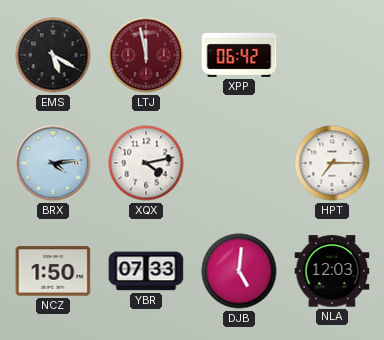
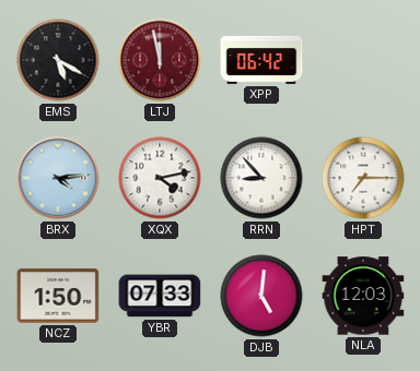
RRN: none -> 8:53 (261, 178)
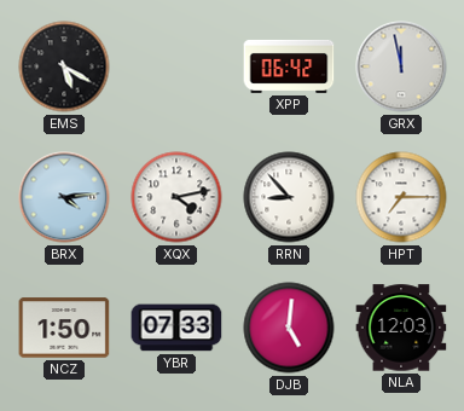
LTJ: 11:58 -> none (160, 60)
GRX: none -> 11:58 (401, 66)
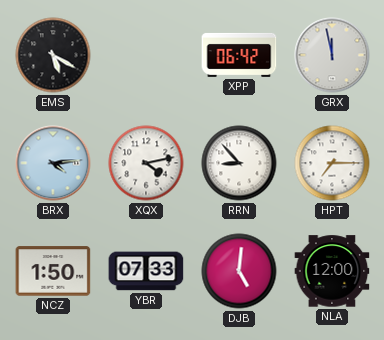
NLA: 12:03 -> 12:00 (332, 271)
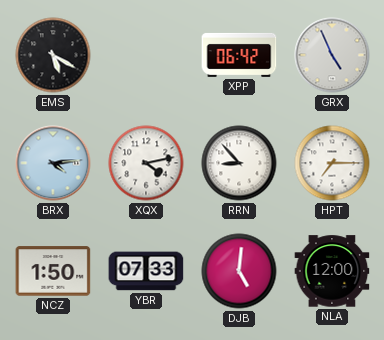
GRX: 11:58 -> 4:56 (332, 55)
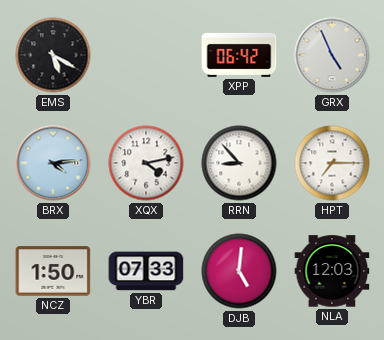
NLA: 12:00 -> 12:03 (332, 271)
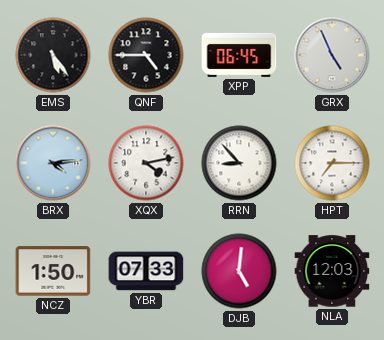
EMS: 5:20 -> 5:24 (53, 55)
QNF: none -> 4:45 (146, 55)
XPP: 06:42 -> 06:45 (239, 55)
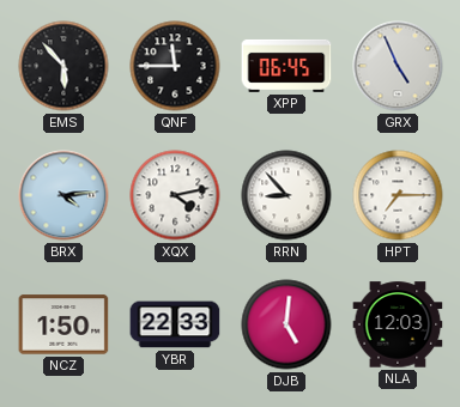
EMS: 5:24 -> 5:53 (63, 66)
QNF: 4:45 -> 11:45 (175, 66)
YBR: 07:33 -> 22:33 (175, 324)
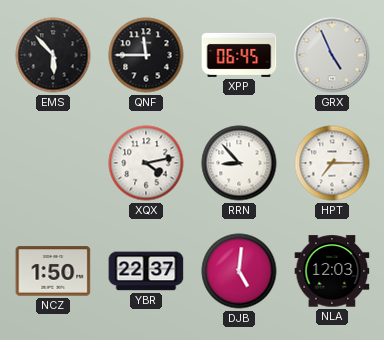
BRX: 4:14 -> none (63, 195)
YBR: 22:33 -> 22:37 (146, 271)
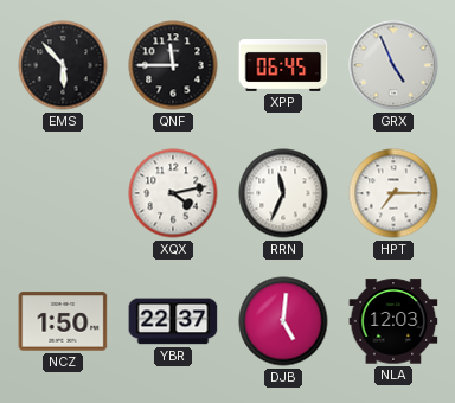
RRN: 8:53 -> 11:34 (283, 193)
